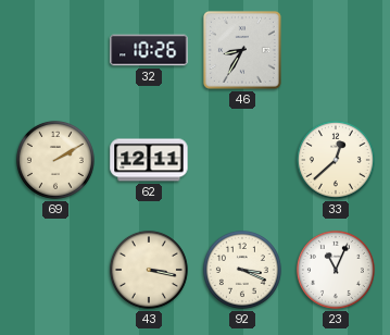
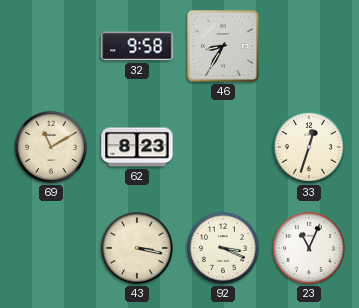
32: 10:26 -> 9:58 (137, 46)
69: 2:10 -> 11:10 (51, 147)
62: 12:11 -> 8:23 (137, 147)
33: 12:38 -> 12:33 (309, 147)
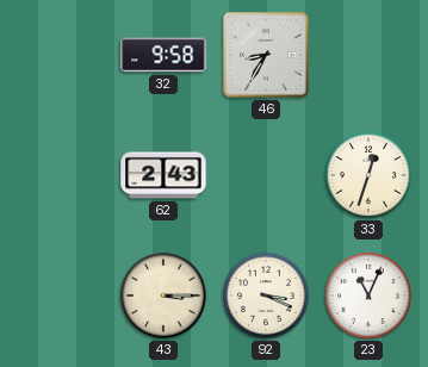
69: 11:10 -> none (51, 147)
62: 8:23 -> 2:43 (163, 175)
43: 3:17 -> 3:15 (163, 296)
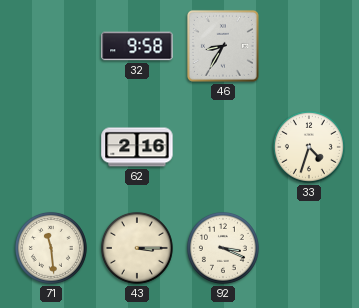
62: 2:43 -> 2:16 (137, 147)
33: 12:33 -> 4:33 (309, 147)
71: none -> 11:29 (51, 248)
23: 11:04 -> none (368, 296)
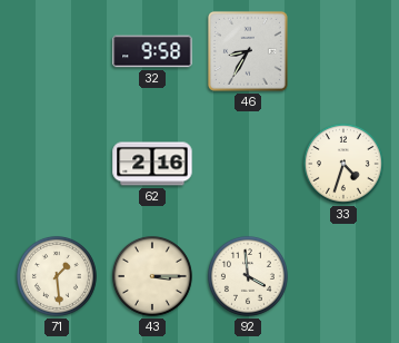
71: 11:29 -> 1:29 (57, 276)
92: 3:19 -> 3:59 (248, 276)
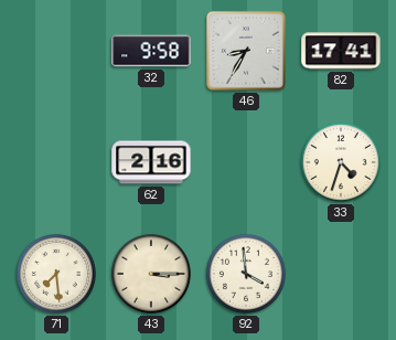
82: none -> 17:41 (341, 51)
71: 1:29 -> 7:29 (56, 274)
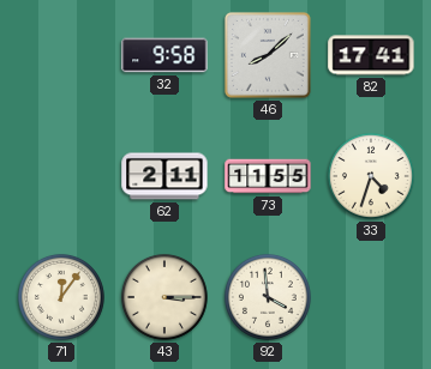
46: 8:35 -> 8:08 (268, 55)
62: 2:16 -> 2:11 (164, 176)
73: none -> 11:55 (268, 176)
71: 7:29 -> 12:06 (61, 297)
